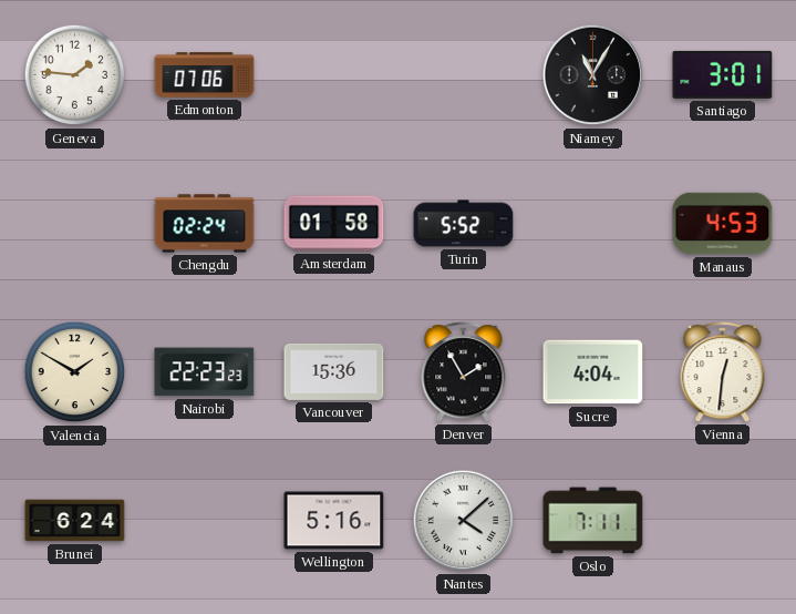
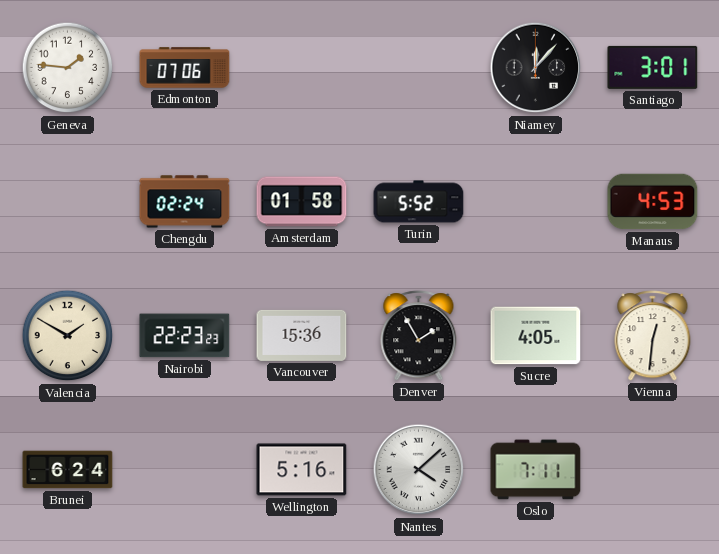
Niamey: 11:05 -> 12:07 (536, 68)
Sucre: 4:04 -> 4:05 (536, 336)
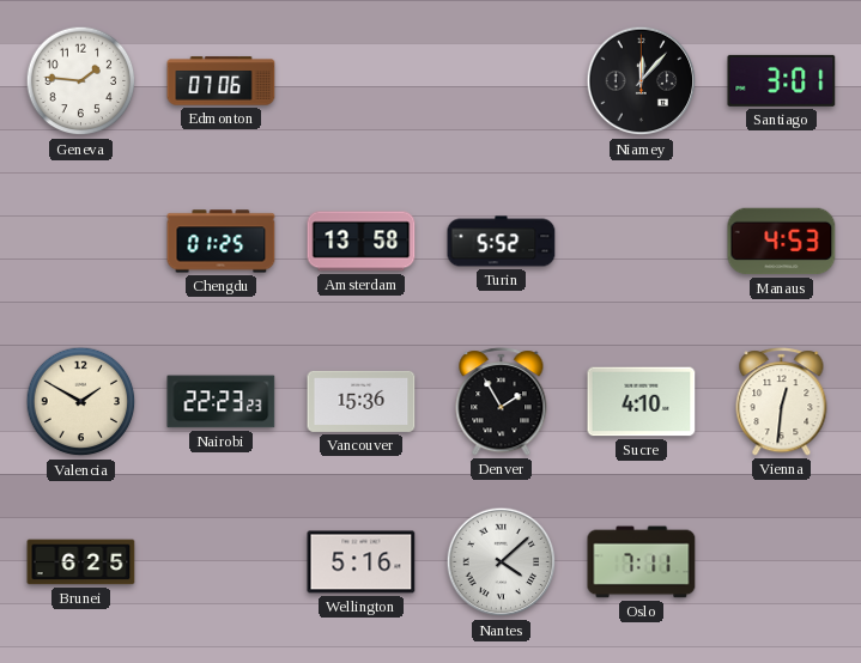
Chengdu: 02:24 -> 01:25 (222, 242)
Amsterdam: 01:58 -> 13:58 (362, 242)
Sucre: 4:05 -> 4:10 (642, 402)
Brunei: 6:24 -> 6:25 (81, 562)
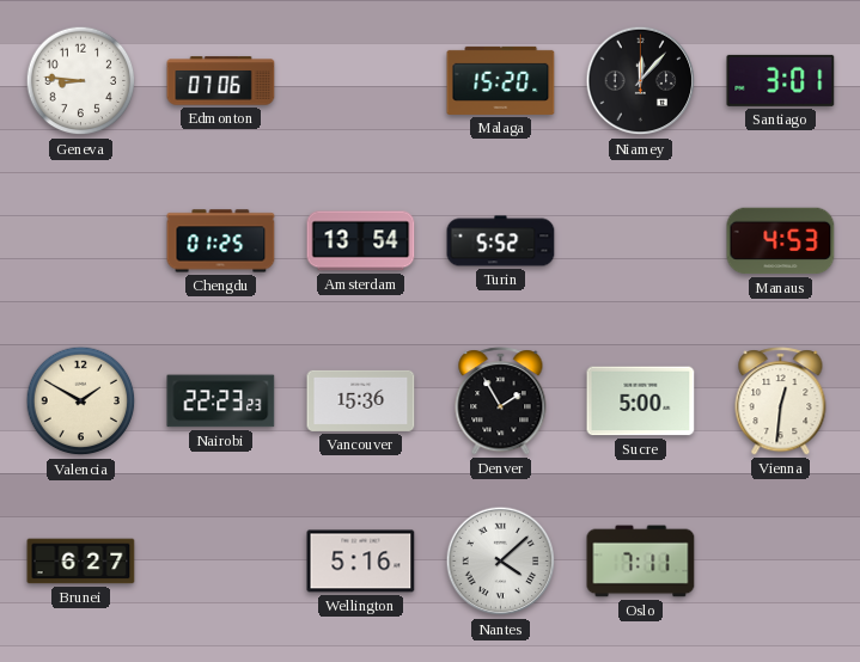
Geneva: 1:46 -> 8:46 (81, 81)
Malaga: none -> 15:20 (501, 80)
Amsterdam: 13:58 -> 13:54 (361, 241)
Sucre: 4:10 -> 5:00 (641, 402)
Brunei: 6:25 -> 6:27 (81, 562)
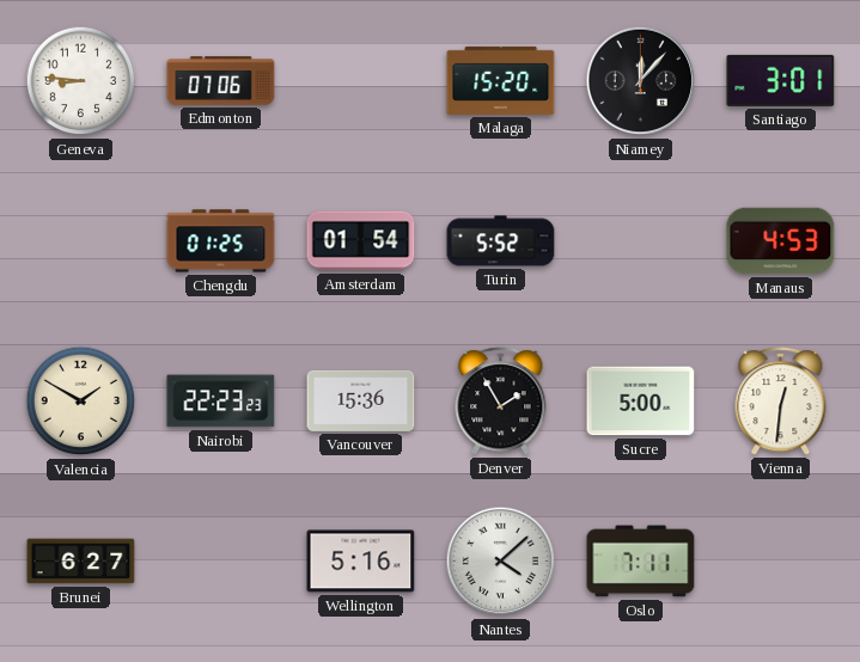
Amsterdam: 13:54 -> 01:54 (361, 241)
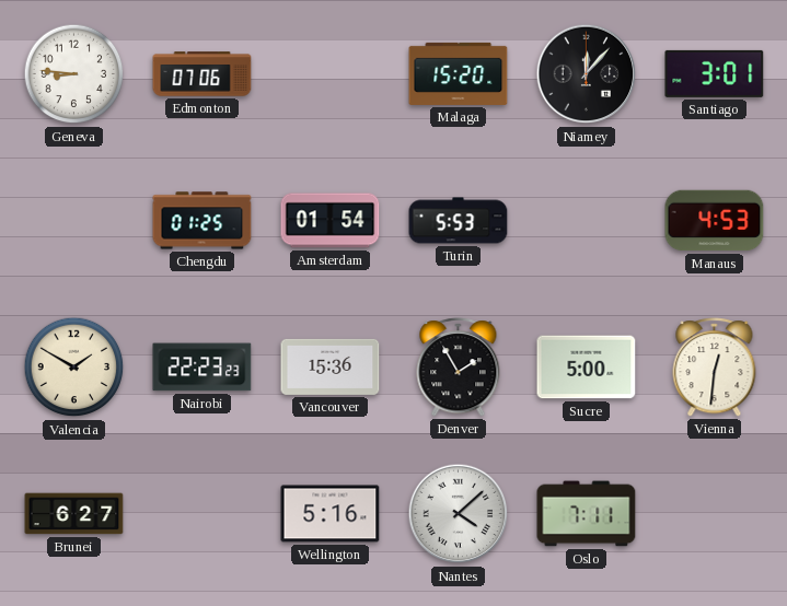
Turin: 5:52 -> 5:53 (459, 221)
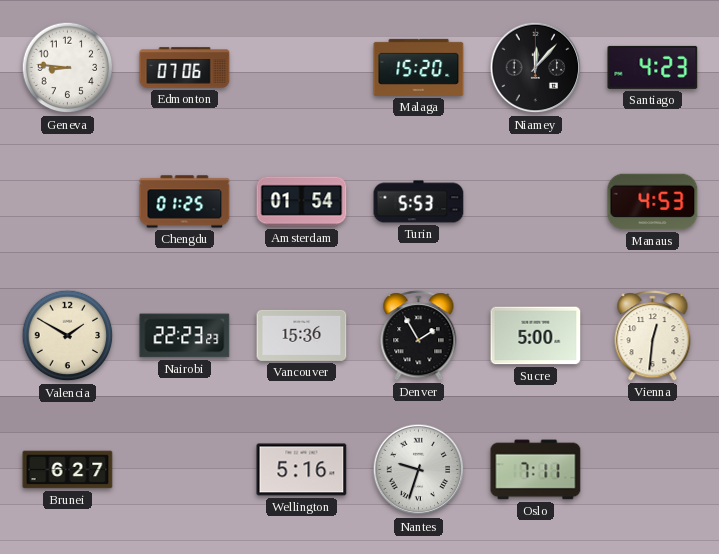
Santiago: 3:01 -> 4:23 (653, 67)
Nantes: 4:08 -> 9:33 (419, 470)
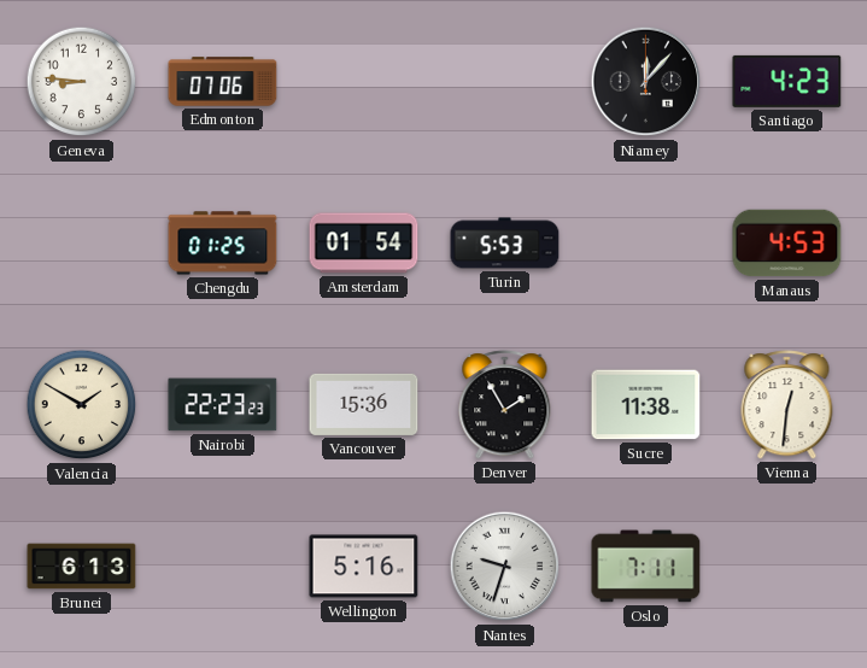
Malaga: 15:20 -> none (419, 67)
Sucre: 5:00 -> 11:38 (646, 405)
Brunei: 6:27 -> 6:13 (82, 567)
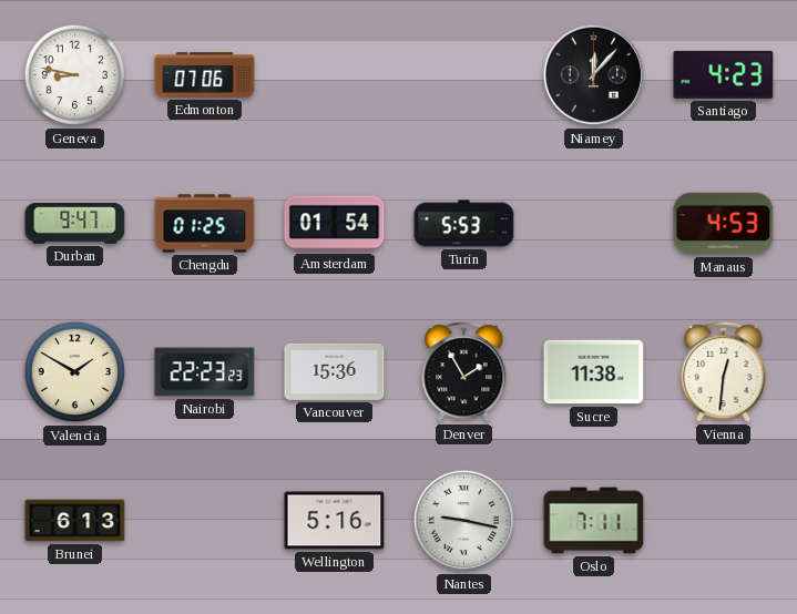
Geneva: 8:46 -> 8:47 (75, 75)
Durban: none -> 9:47 (75, 224)
Nantes: 9:33 -> 9:17 (464, 521)
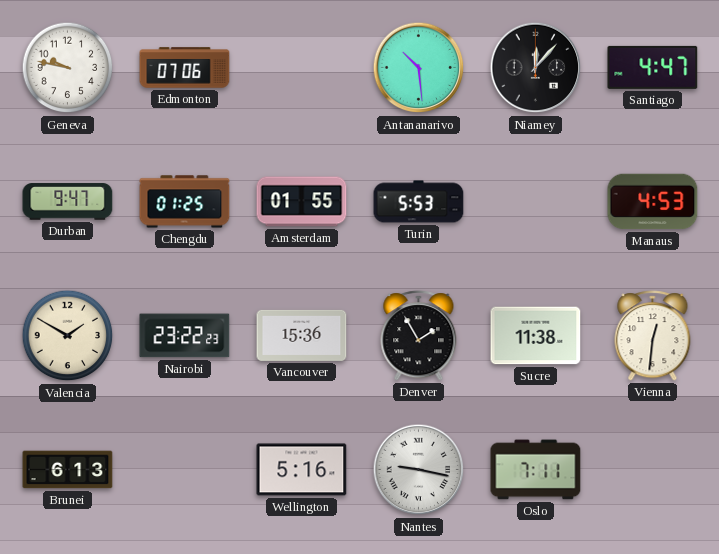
Geneva: 8:47 -> 9:47 (68, 68)
Antananarivo: none -> 10:29 (419, 68)
Santiago: 4:23 -> 4:47 (653, 67)
Amsterdam: 01:54 -> 01:55 (302, 202)
Nairobi: 22:23 -> 23:22 (185, 336)
